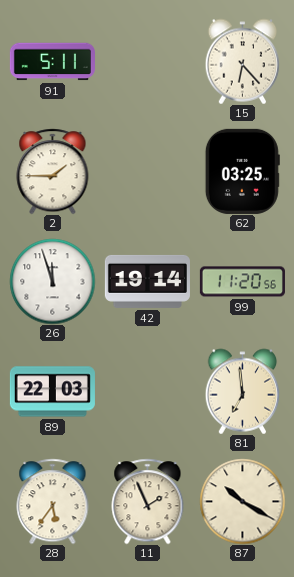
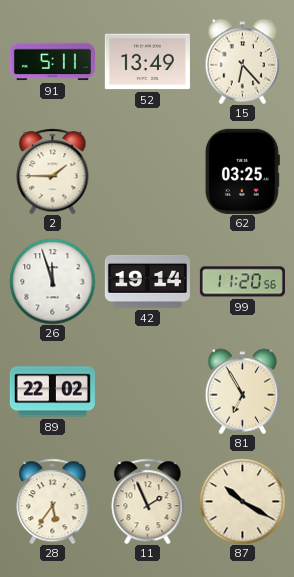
52: none -> 13:49 (147, 62)
89: 22:03 -> 22:02 (52, 392)
81: 6:59 -> 6:55 (243, 391)
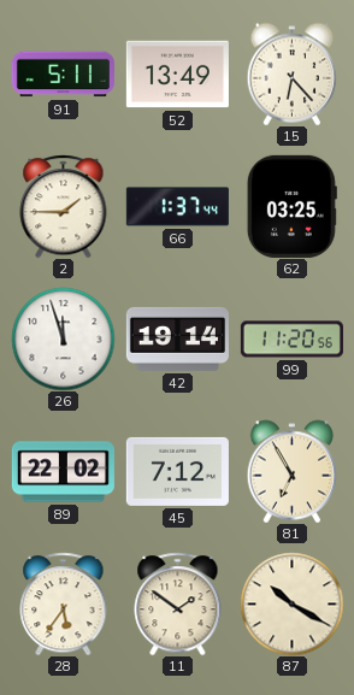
66: none -> 1:37 (177, 207)
45: none -> 7:12 (177, 471)
11: 1:56 -> 1:51 (178, 603)
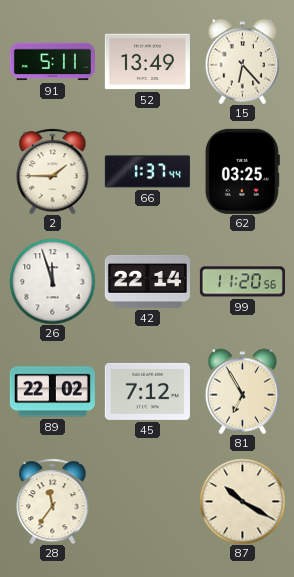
42: 19:14 -> 22:14 (147, 281)
28: 5:36 -> 11:36 (53, 501)
11: 1:51 -> none (178, 603)
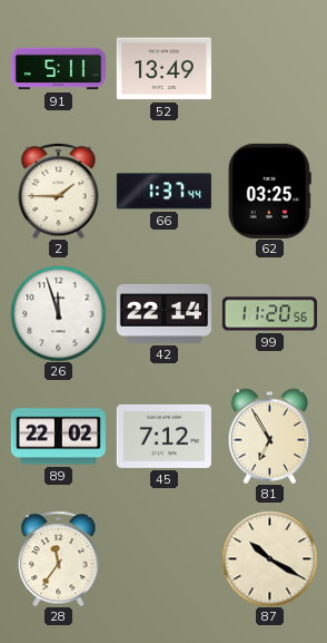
15: 6:23 -> none (243, 61)
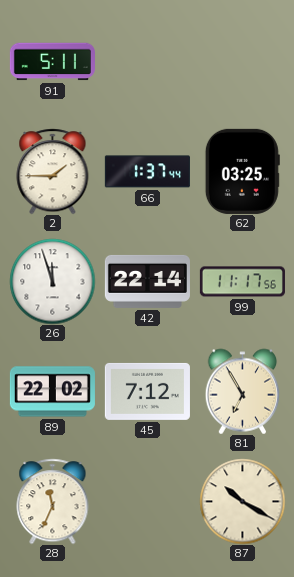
52: 13:49 -> none (163, 69)
99: 11:20 -> 11:17 (242, 282)
28: 11:36 -> 11:34 (53, 501)
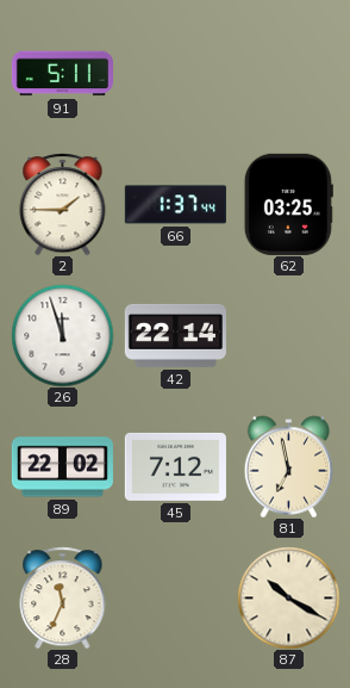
99: 11:17 -> none (242, 282)
81: 6:55 -> 6:58 (289, 466)
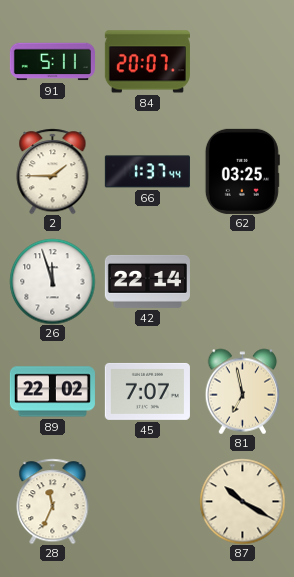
84: none -> 20:07 (147, 62)
45: 7:12 -> 7:07 (147, 391)
